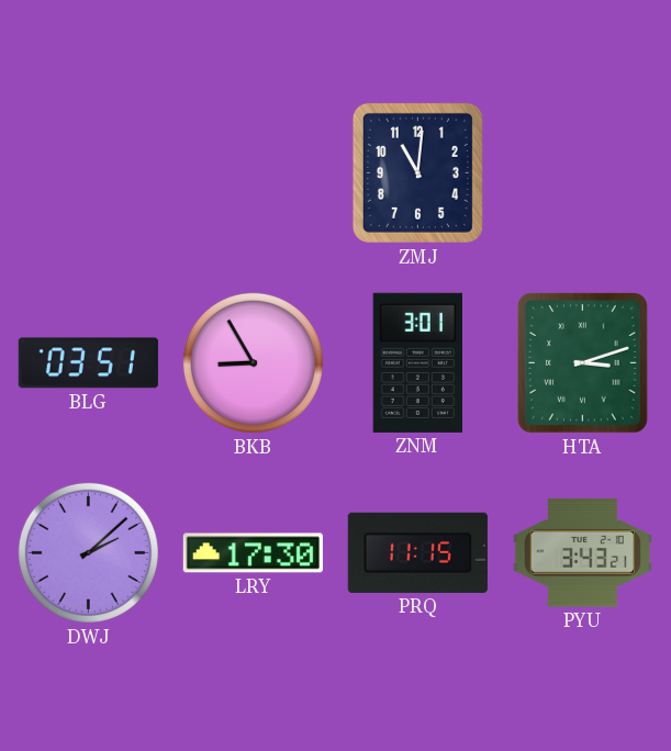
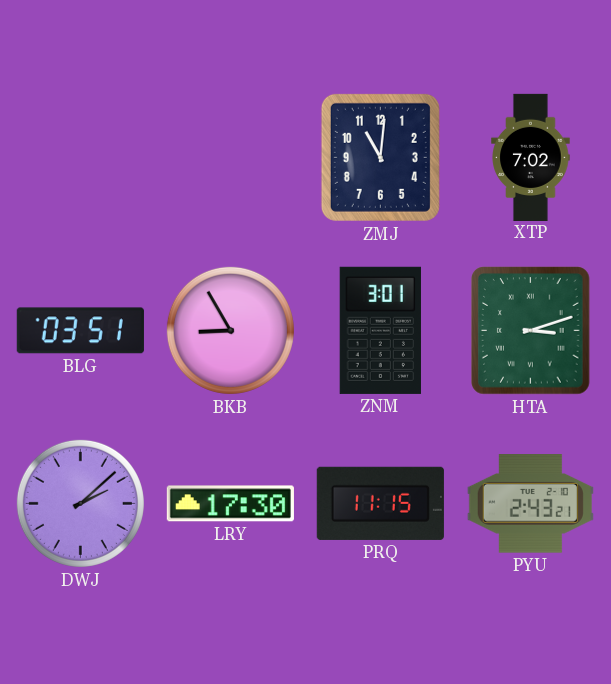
XTP: none -> 7:02 (531, 157)
PYU: 3:43 -> 2:43 (530, 504)
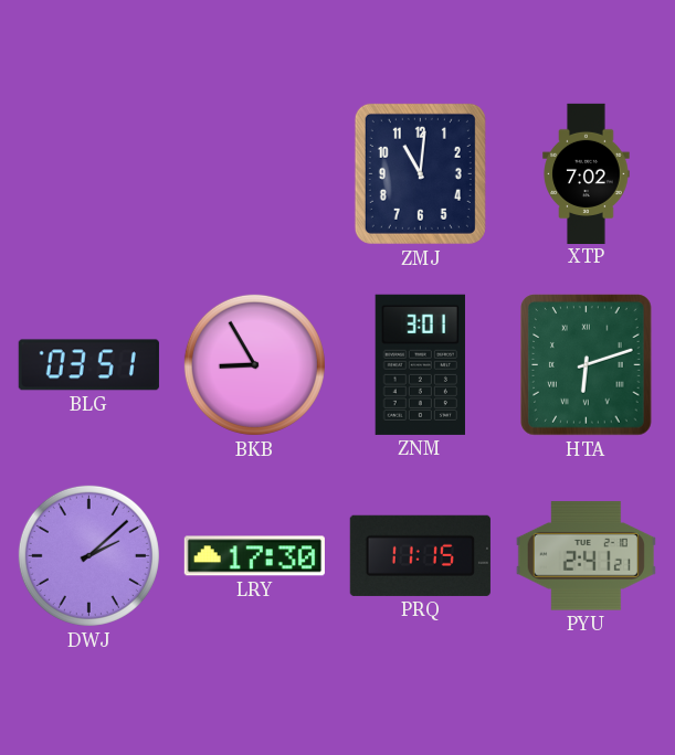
HTA: 3:12 -> 6:12 (587, 365)
PYU: 2:43 -> 2:41 (586, 556)
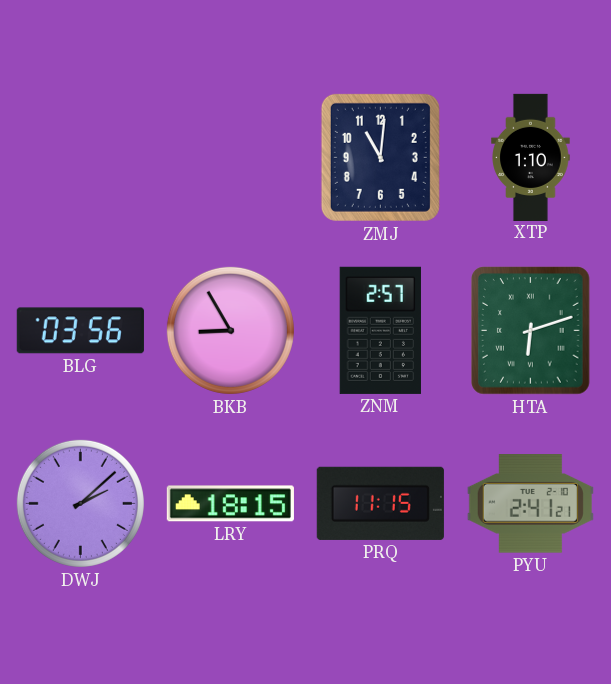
XTP: 7:02 -> 1:10 (531, 157)
BLG: 03:51 -> 03:56 (80, 331)
ZNM: 3:01 -> 2:57 (380, 330)
LRY: 17:30 -> 18:15 (230, 504)
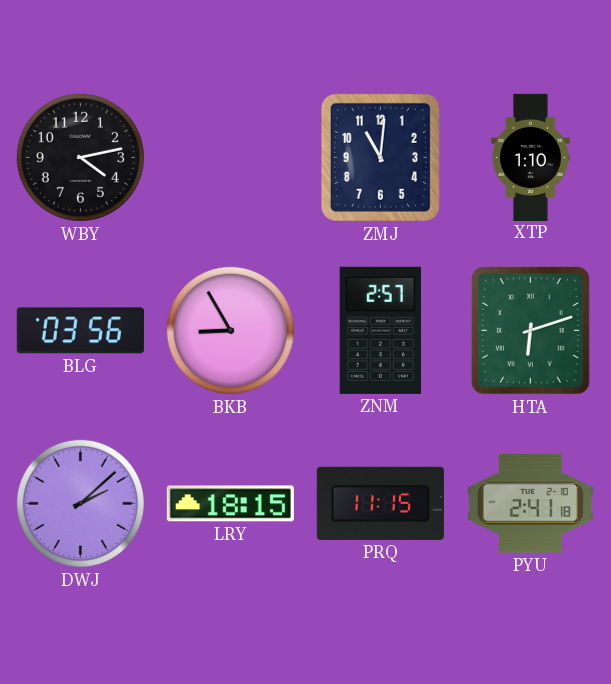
WBY: none -> 4:13 (80, 157)
PYU: 2:41:21 -> 2:41:18 (530, 504)
